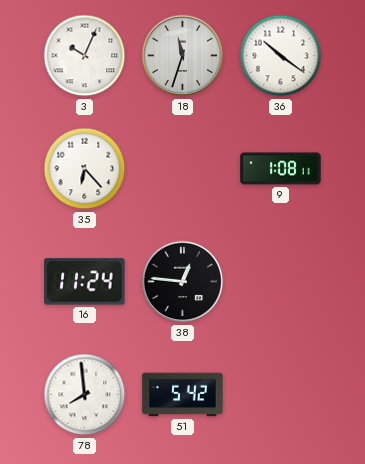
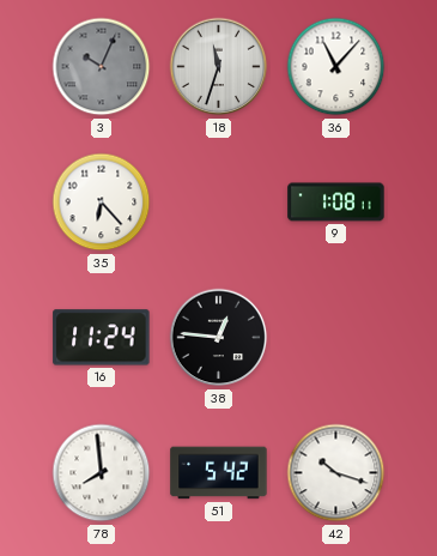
3 dial: white -> grey (102, 67)
36: 10:21 -> 11:07 (336, 67)
42: none -> 10:18 (336, 473)
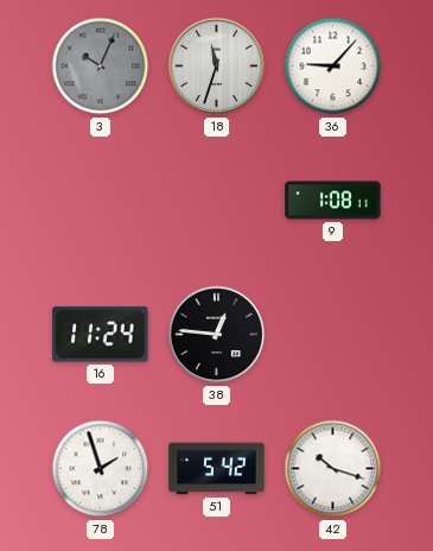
36: 11:07 -> 9:07 (333, 66)
35: 6:23 -> none (102, 203)
78: 7:59 -> 1:57 (101, 469)
